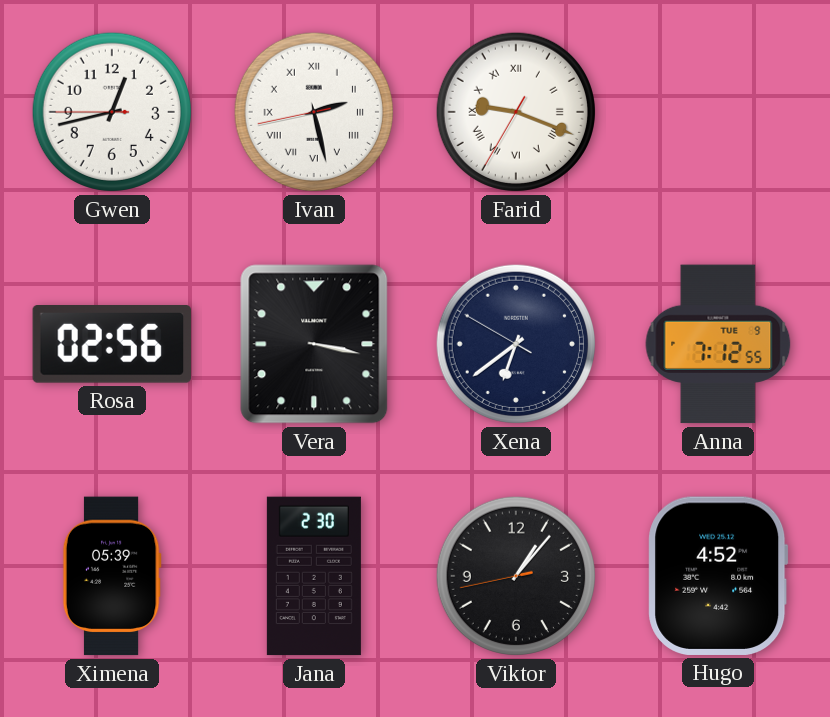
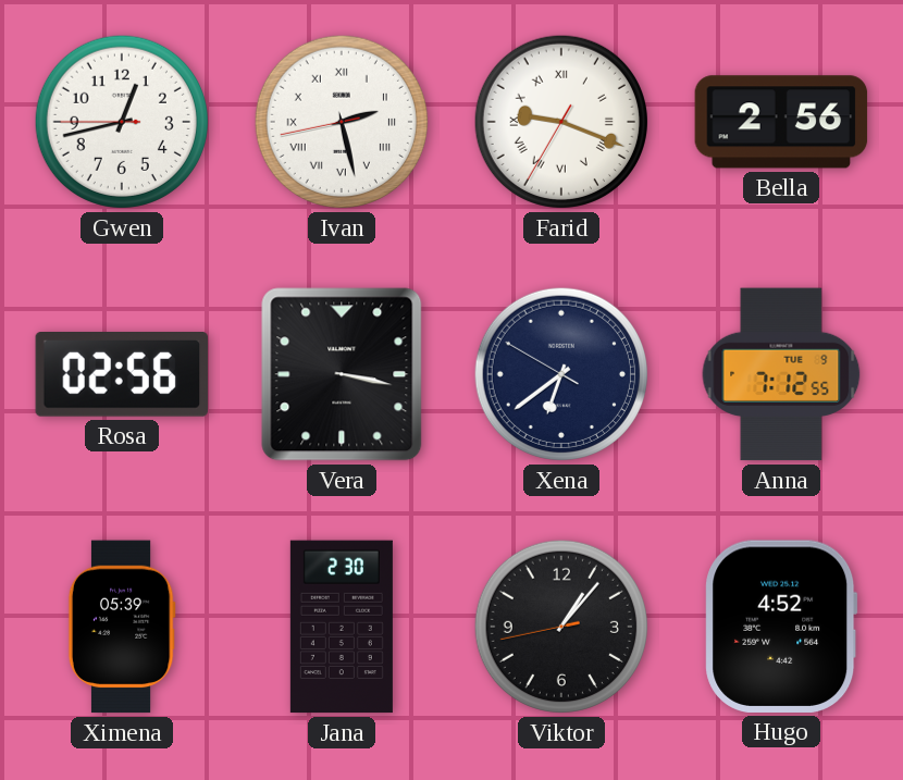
Bella: none -> 2:56 (781, 122)
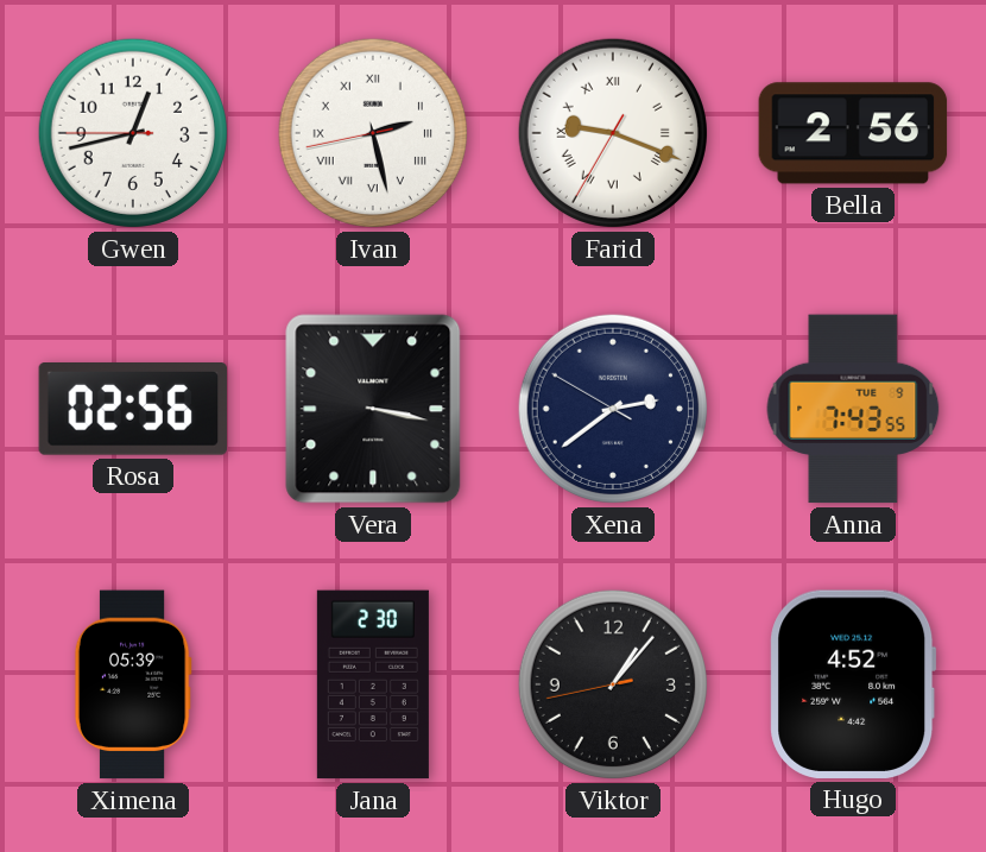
Xena: 6:38 -> 2:38 (613, 409)
Anna: 7:12 -> 7:43 (853, 409)
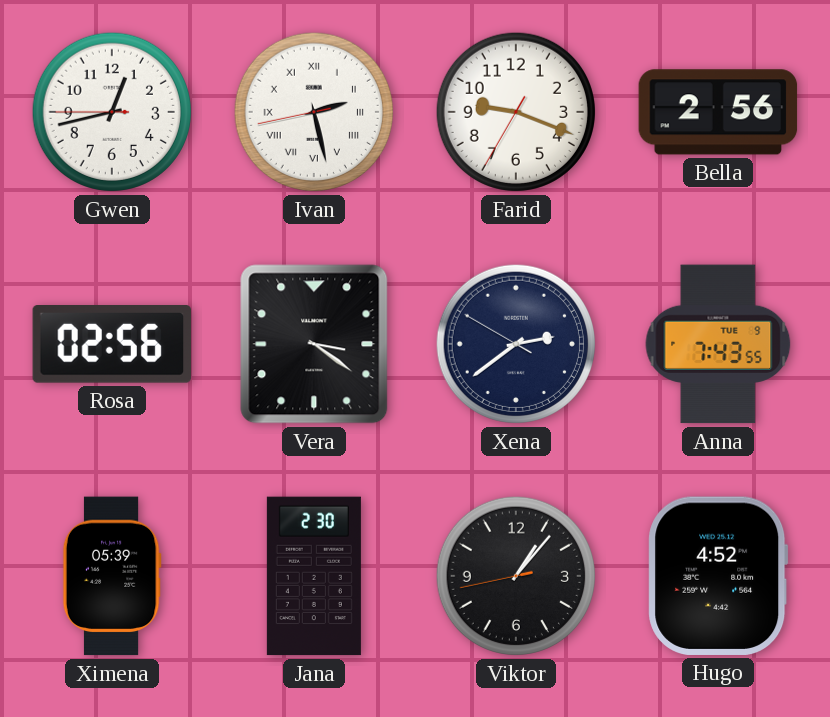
Farid numerals: Roman -> Arabic (516, 112)
Vera: 3:17 -> 3:21 (314, 344)
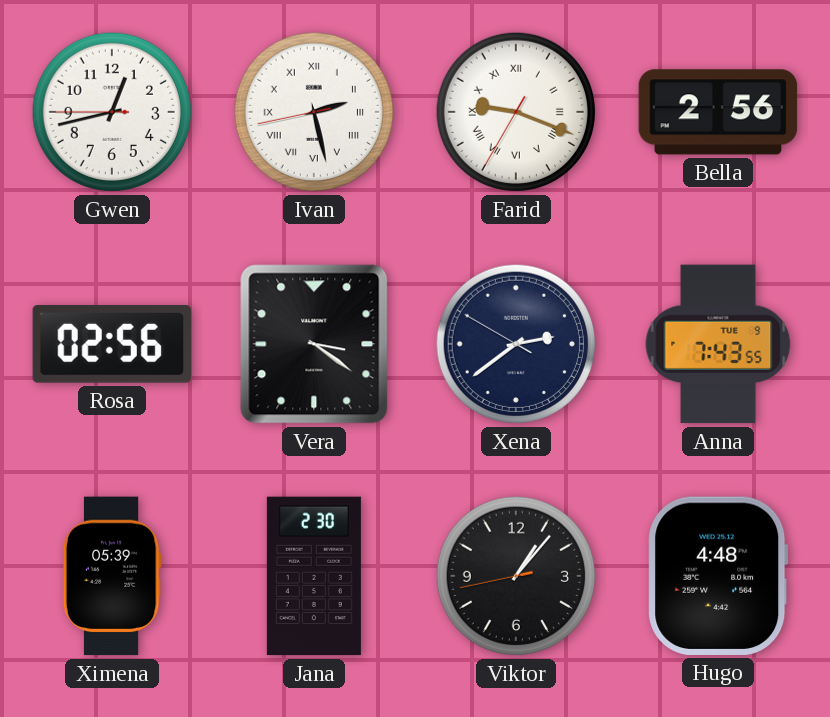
Farid numerals: Arabic -> Roman (516, 112)
Hugo: 4:52 -> 4:48 (718, 576)
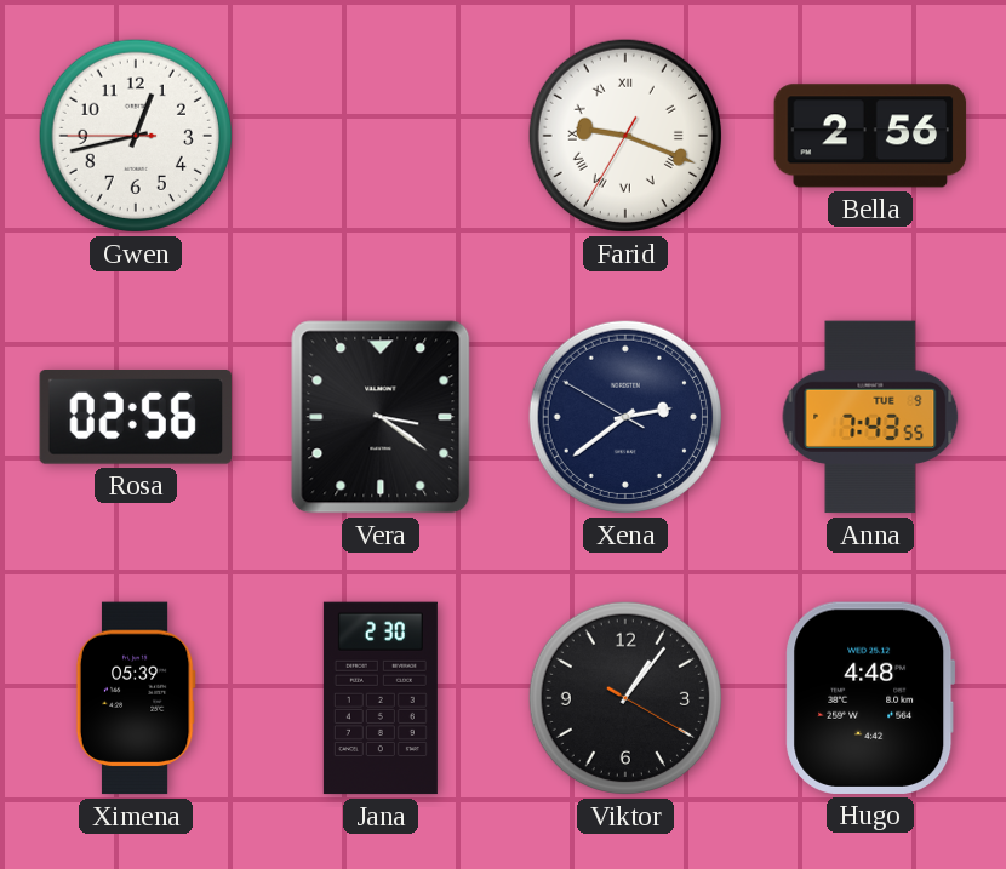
Ivan: 2:27 -> none (314, 112)
Viktor: 1:06:43 -> 1:06:20 (625, 698)
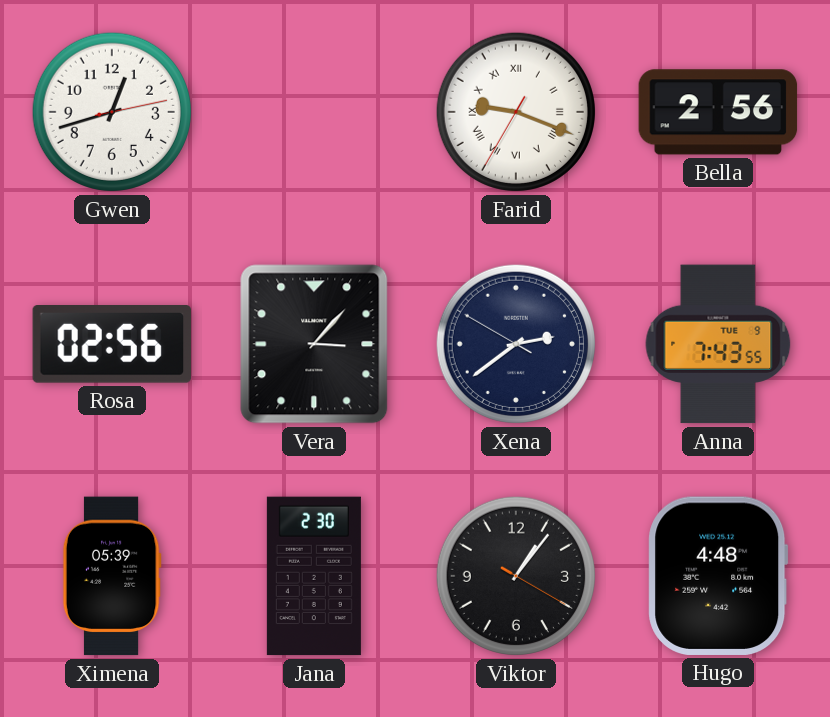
Gwen: 12:42:45 -> 12:42:13 (112, 112)
Vera: 3:21 -> 3:07 (314, 344)
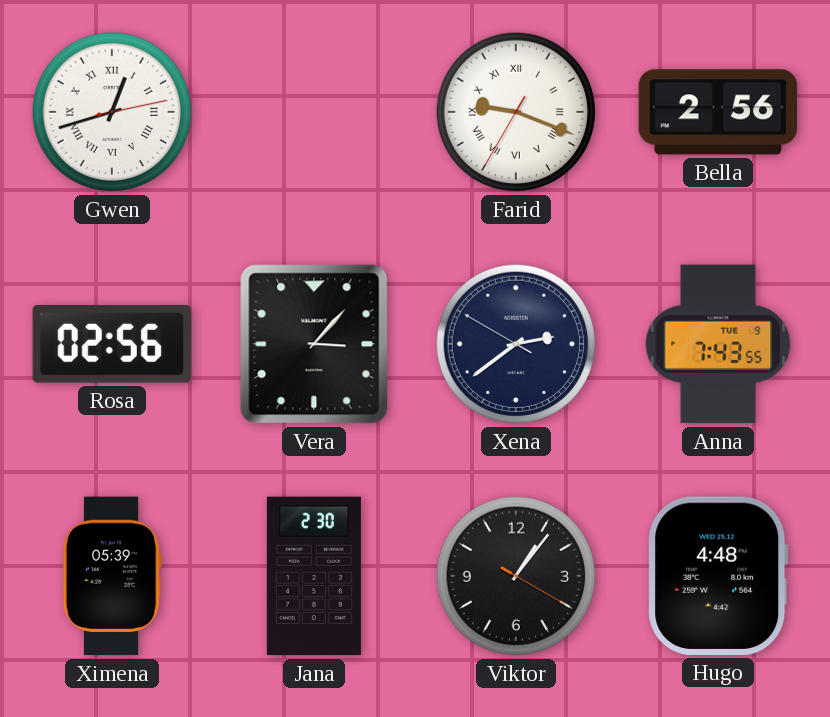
Gwen numerals: Arabic -> Roman (112, 112)
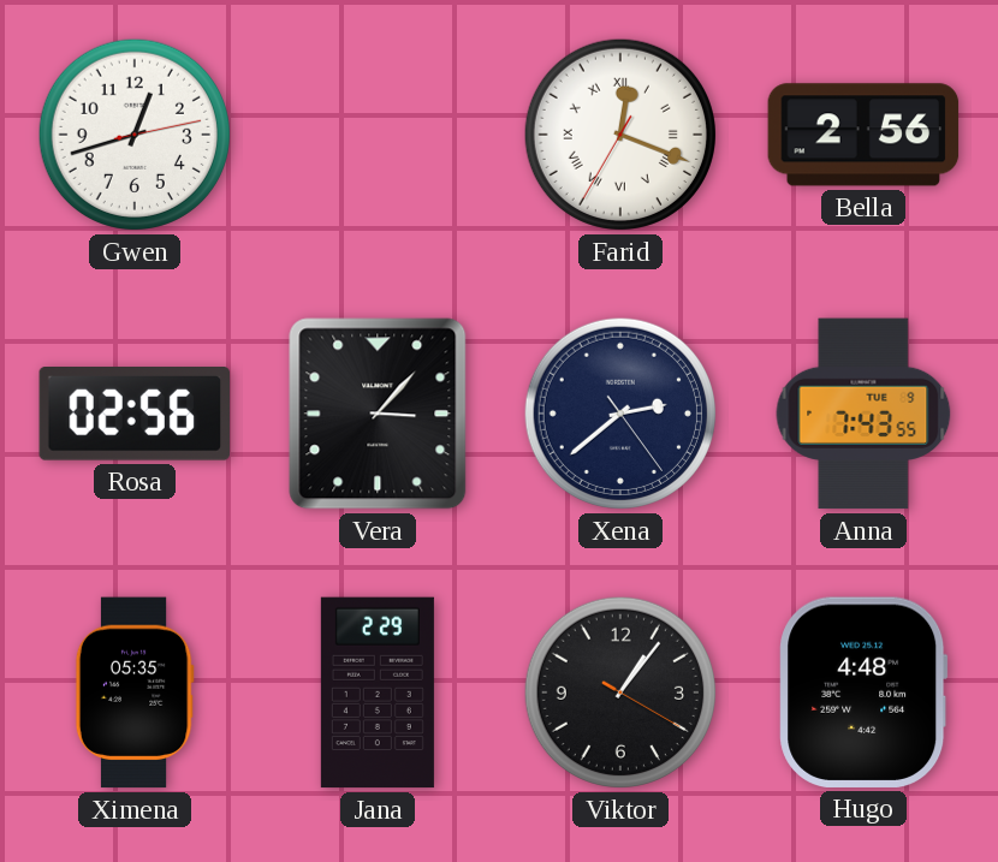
Gwen numerals: Roman -> Arabic (135, 135)
Farid: 9:18 -> 12:18 (620, 135)
Xena: 2:38:50 -> 2:38:24 (620, 414)
Ximena: 05:39 -> 05:35 (135, 692)
Jana: 2:30 -> 2:29 (378, 692)
